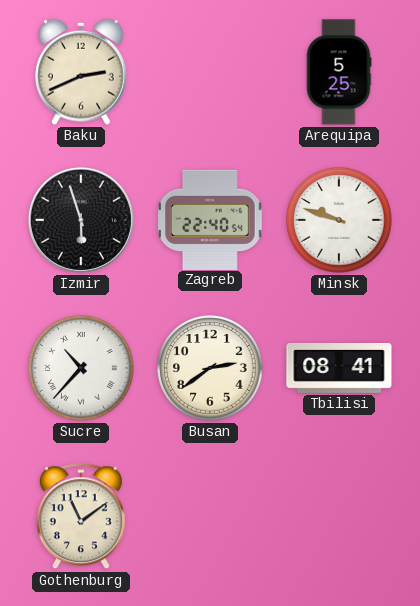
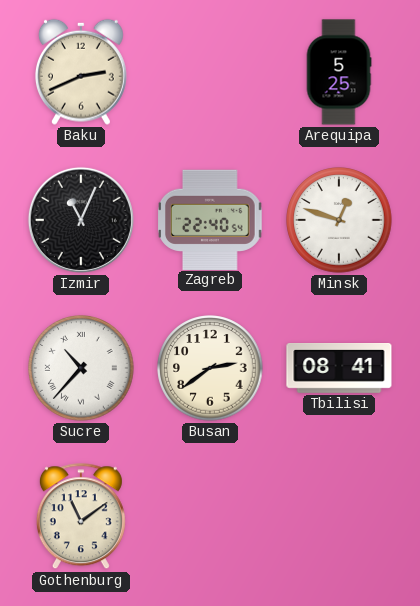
Izmir: 5:57 -> 11:04 (81, 220)
Minsk: 9:48 -> 12:48 (339, 220)
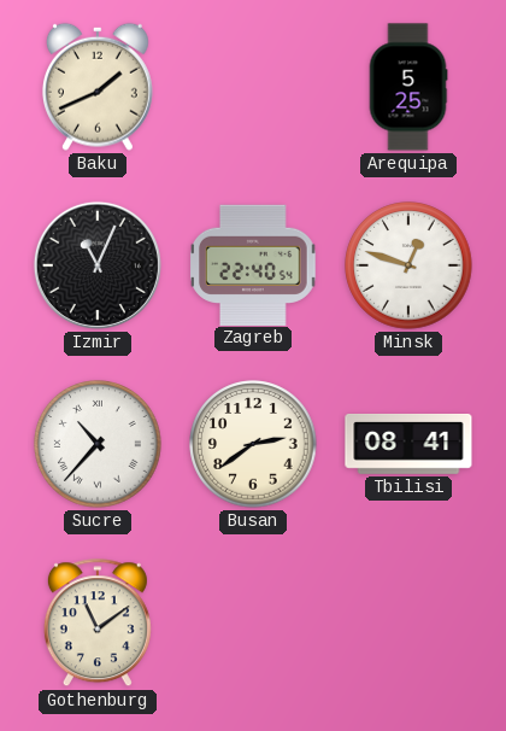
Baku: 2:41 -> 1:41 (98, 87)
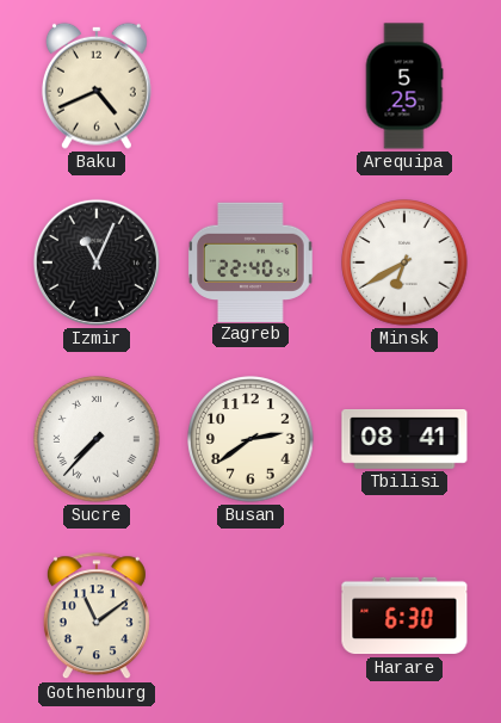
Baku: 1:41 -> 4:41 (97, 86)
Minsk: 12:48 -> 6:40 (404, 262)
Sucre: 10:37 -> 7:37 (97, 439)
Harare: none -> 6:30 (404, 616)
